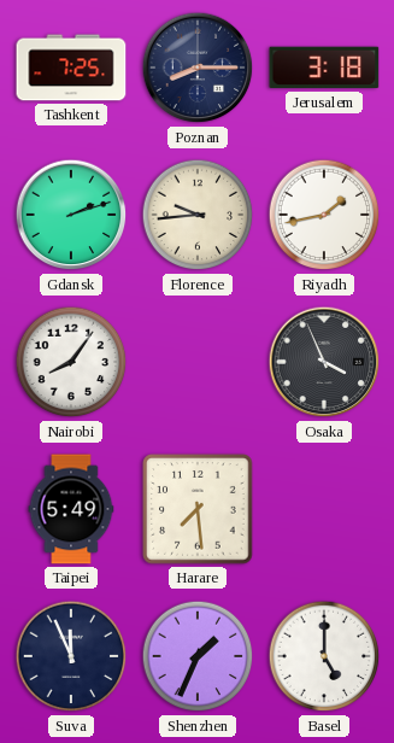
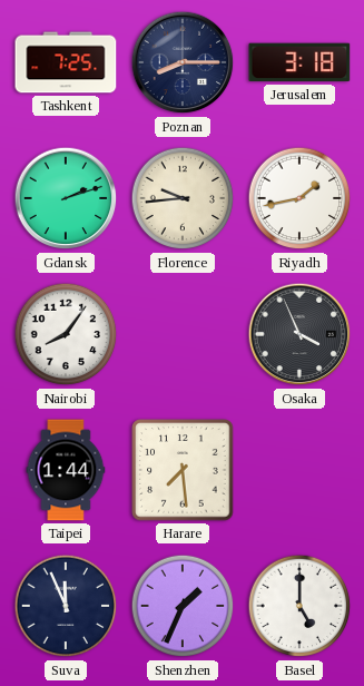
Taipei: 5:49 -> 1:44 (66, 470)
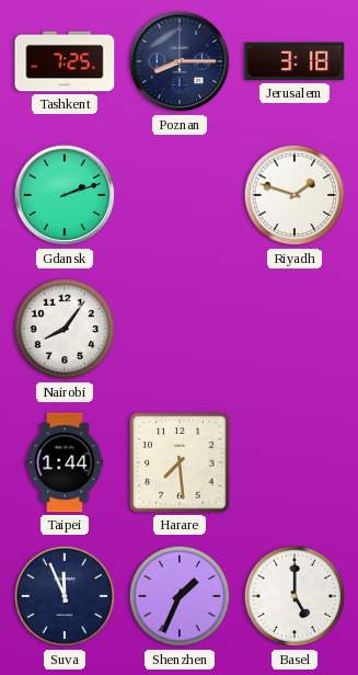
Florence: 9:44 -> none (183, 198)
Riyadh: 1:43 -> 1:48 (295, 195)
Osaka: 3:56 -> none (299, 334)
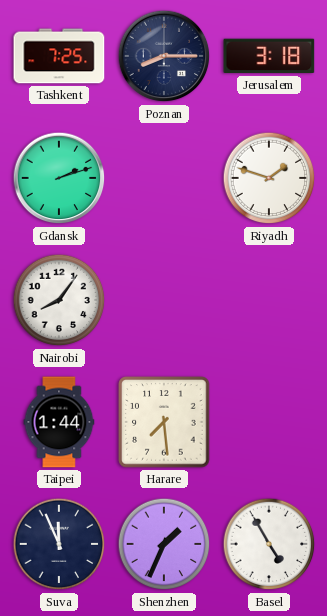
Basel: 5:00 -> 4:55 (269, 544)
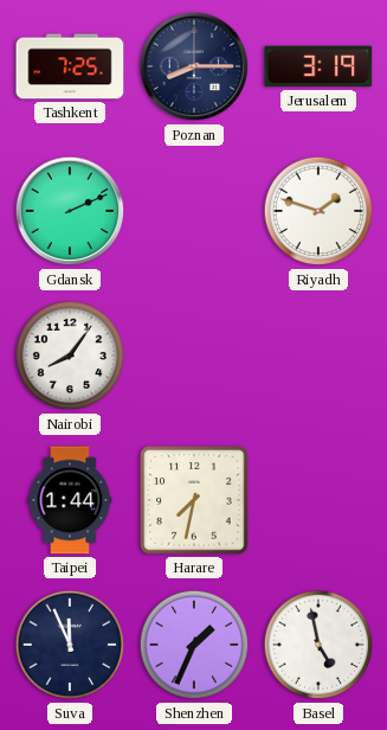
Jerusalem: 3:18 -> 3:19 (318, 66)
Gdansk: 2:12 -> 2:11 (70, 211)
Harare: 7:29 -> 7:32 (194, 500)
Basel: 4:55 -> 4:58 (318, 645)
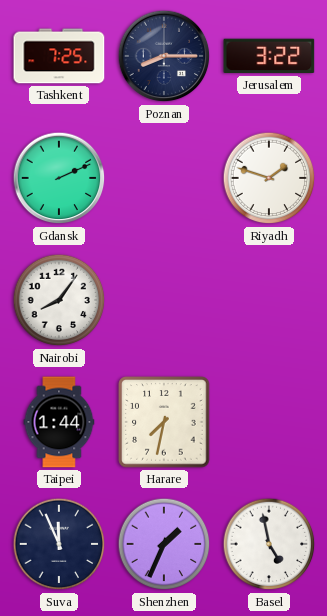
Jerusalem: 3:19 -> 3:22 (269, 56)
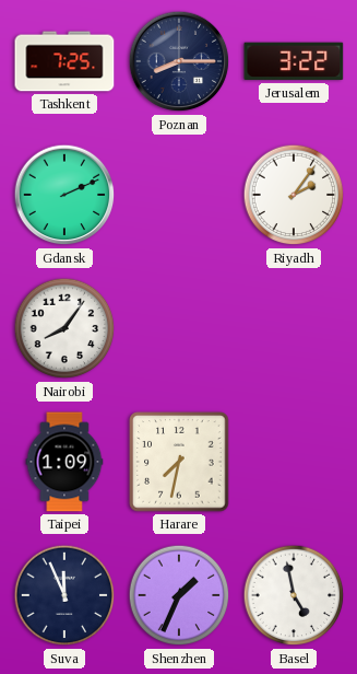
Riyadh: 1:48 -> 2:06 (294, 195)
Taipei: 1:44 -> 1:09 (64, 462)
